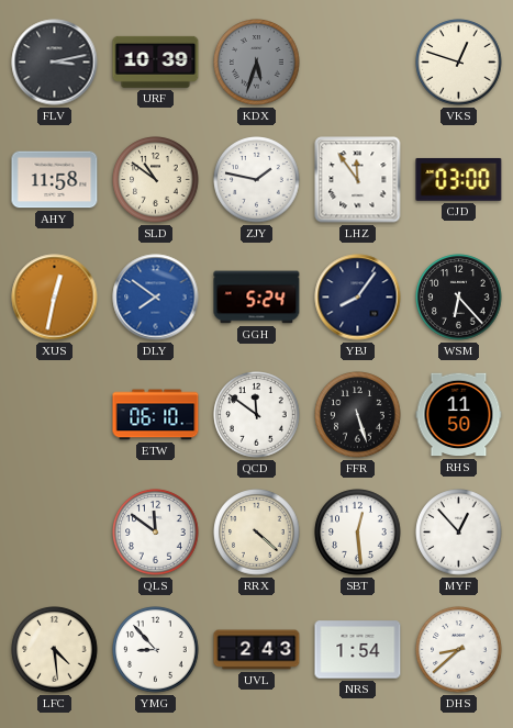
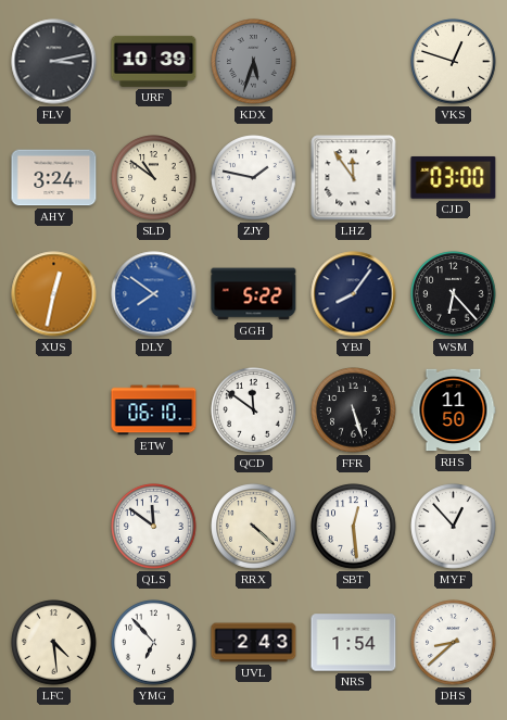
AHY: 11:58 -> 3:24 (54, 178)
GGH: 5:24 -> 5:22 (254, 294)
YMG: 8:53 -> 6:53 (154, 643)
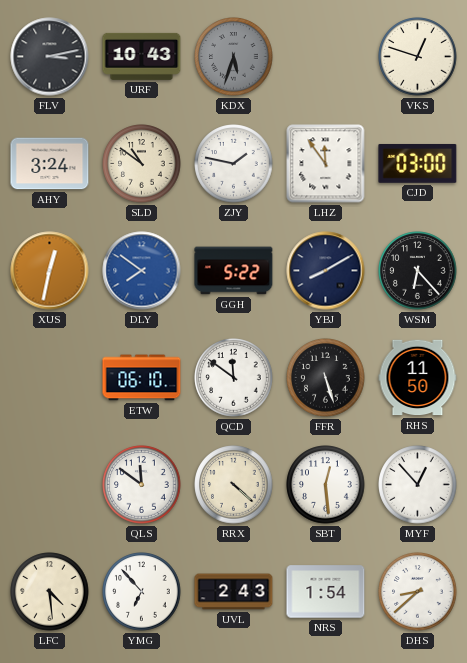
URF: 10:39 -> 10:43 (142, 56)
YBJ: 8:06 -> 8:10 (326, 271)
